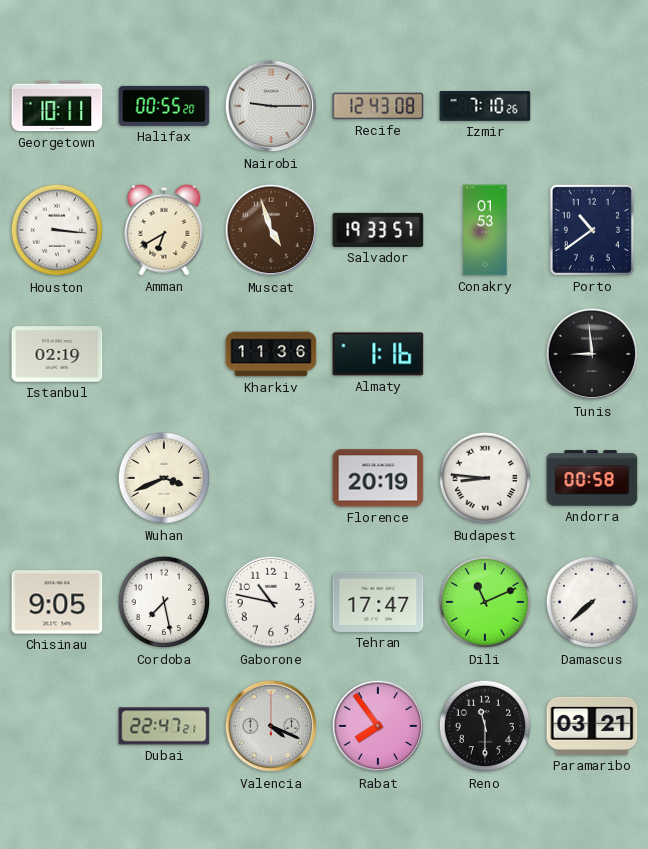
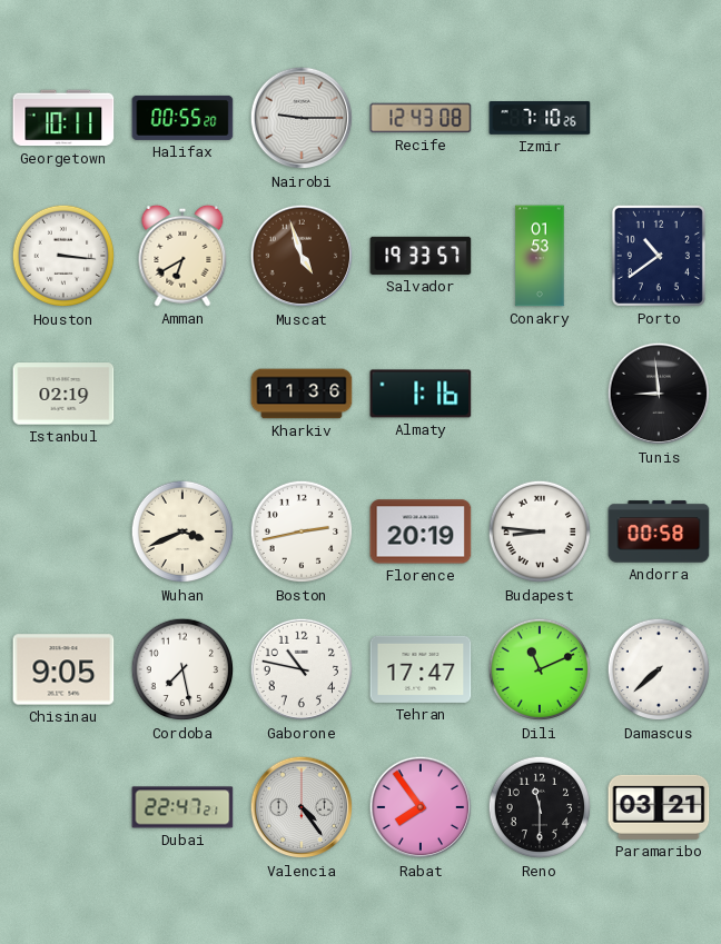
Boston: none -> 2:43 (302, 531)
Valencia: 4:19 -> 4:24 (302, 807)
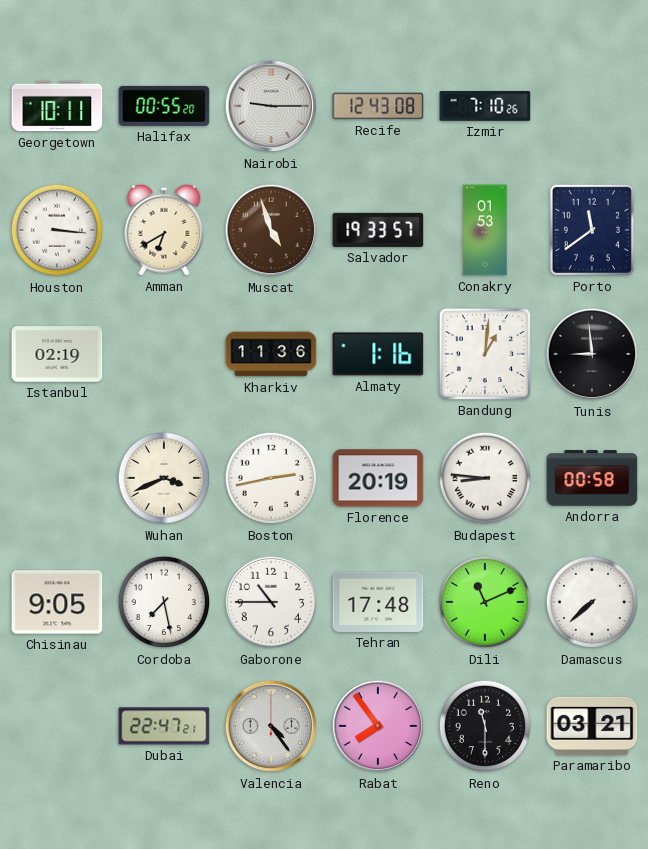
Porto: 10:39 -> 11:39 (592, 230)
Bandung: none -> 1:01 (485, 354)
Gaborone: 10:47 -> 10:45 (271, 602)
Tehran: 17:47 -> 17:48 (378, 602)
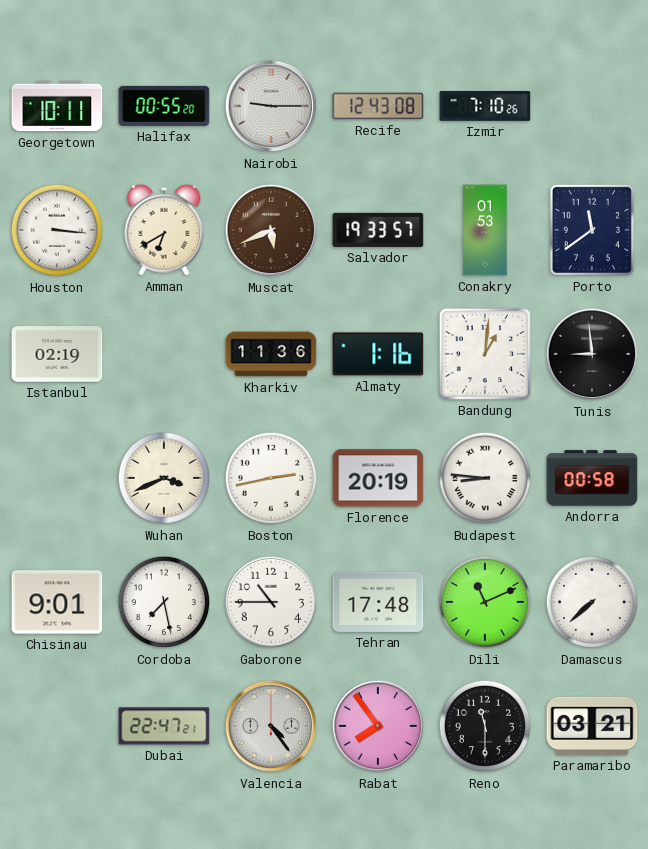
Muscat: 4:57 -> 5:41 (271, 230)
Chisinau: 9:05 -> 9:01 (57, 602)
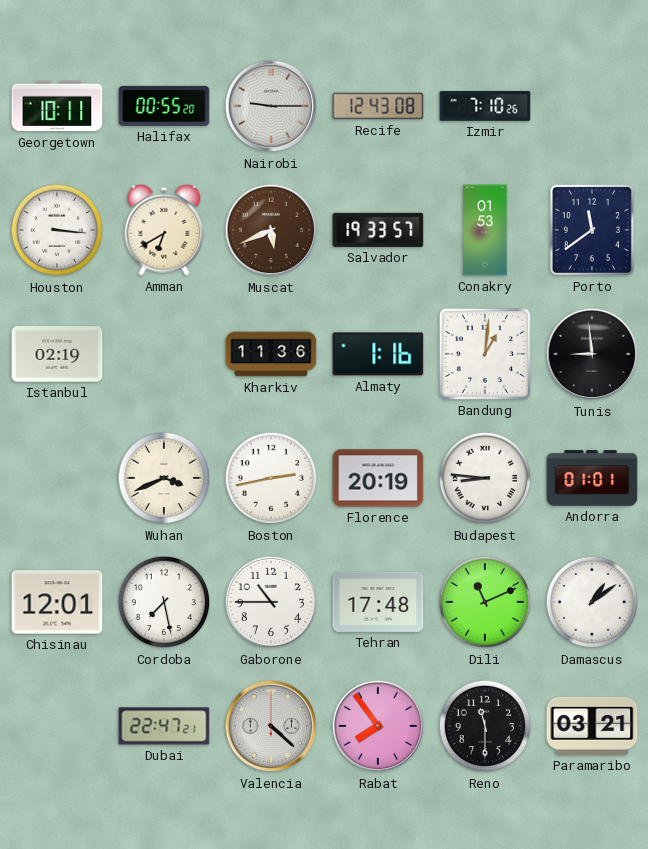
Andorra: 00:58 -> 01:01 (592, 478)
Chisinau: 9:01 -> 12:01 (57, 602)
Damascus: 7:38 -> 1:09 (592, 602)
Valencia: 4:24 -> 4:22 (271, 726)
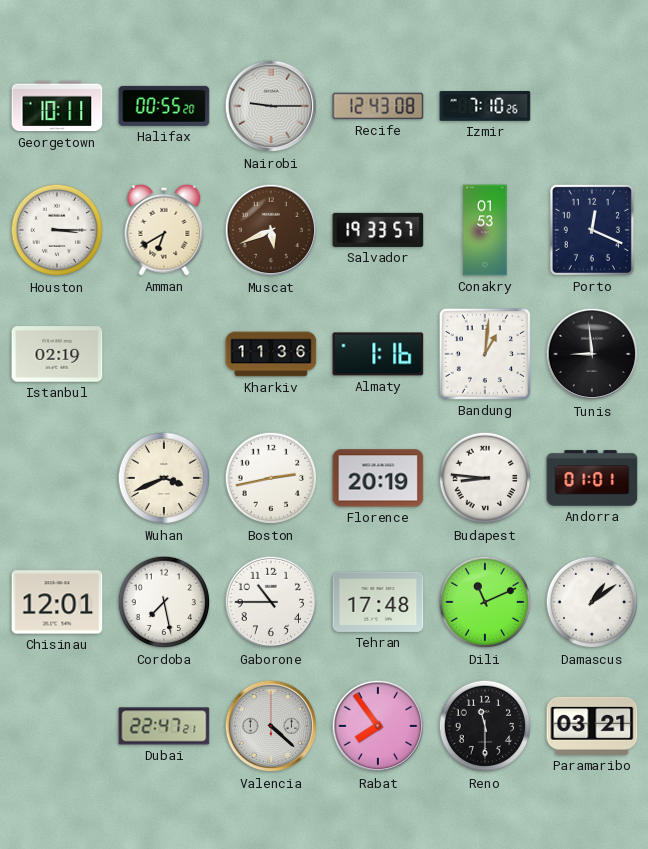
Houston: 3:16 -> 3:15 (57, 230)
Porto: 11:39 -> 12:19 (592, 230)
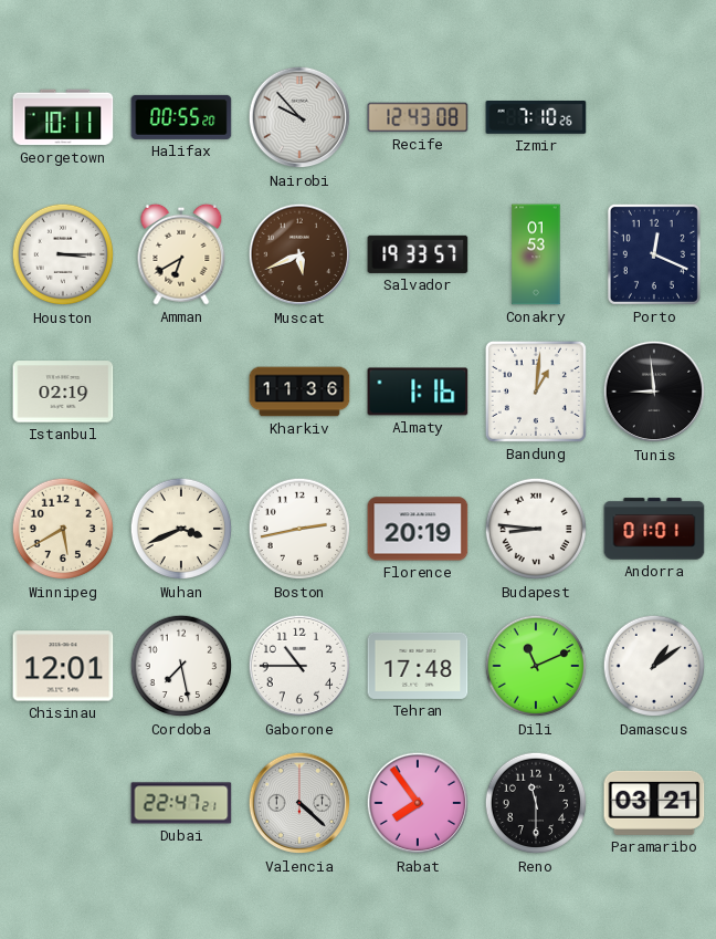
Nairobi: 9:15 -> 9:53 (299, 117)
Winnipeg: none -> 5:40 (63, 529)
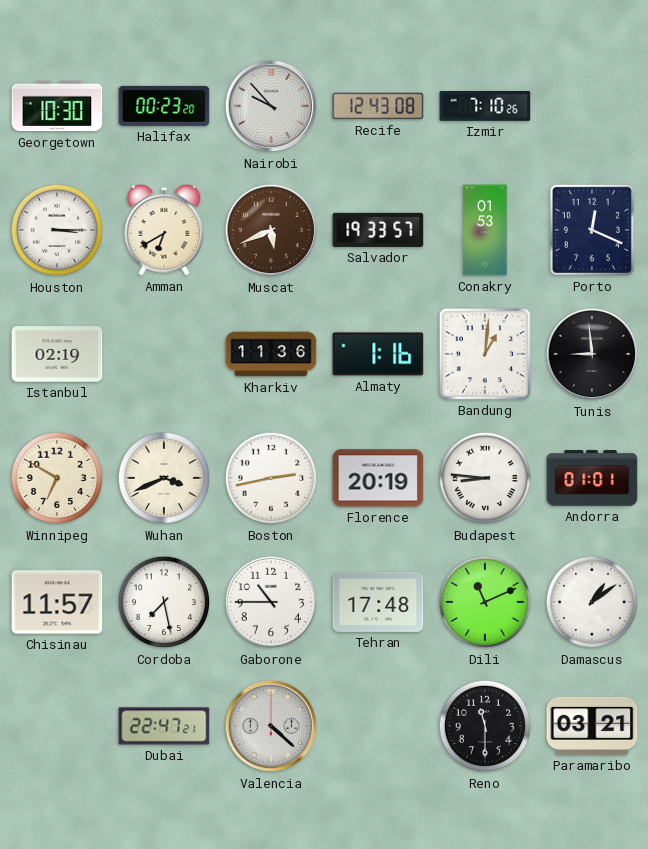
Georgetown: 10:11 -> 10:30 (57, 106)
Halifax: 00:55 -> 00:23 (164, 106)
Winnipeg: 5:40 -> 6:50 (57, 478)
Chisinau: 12:01 -> 11:57 (57, 602)
Rabat: 7:54 -> none (418, 803)
